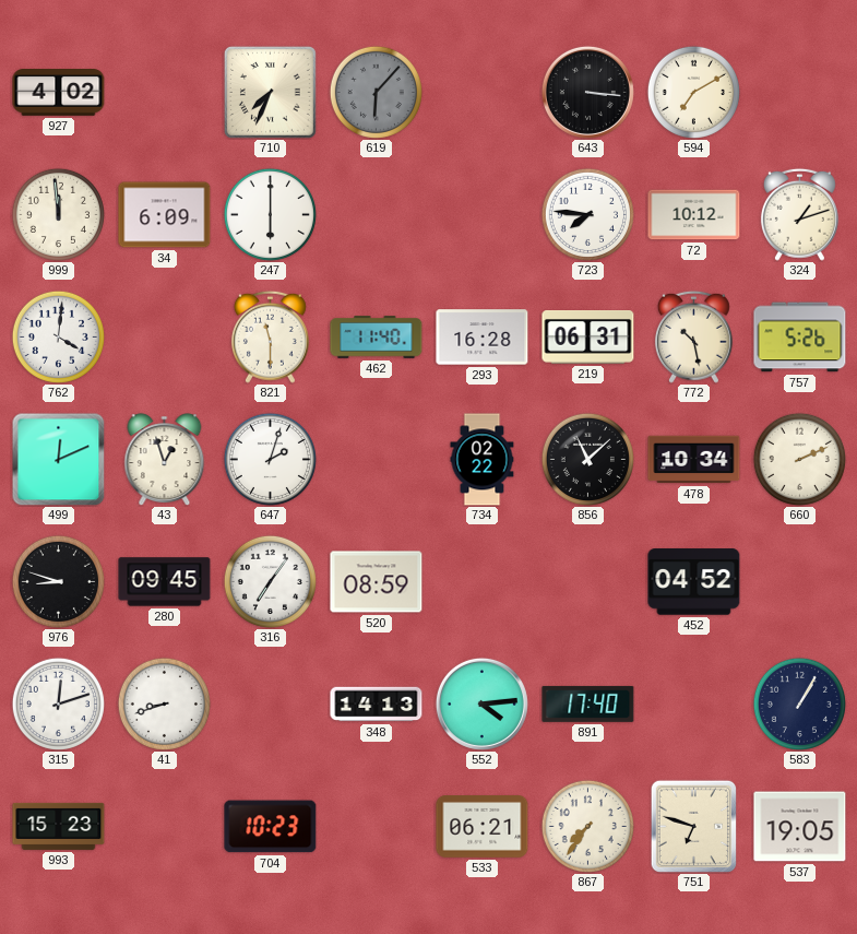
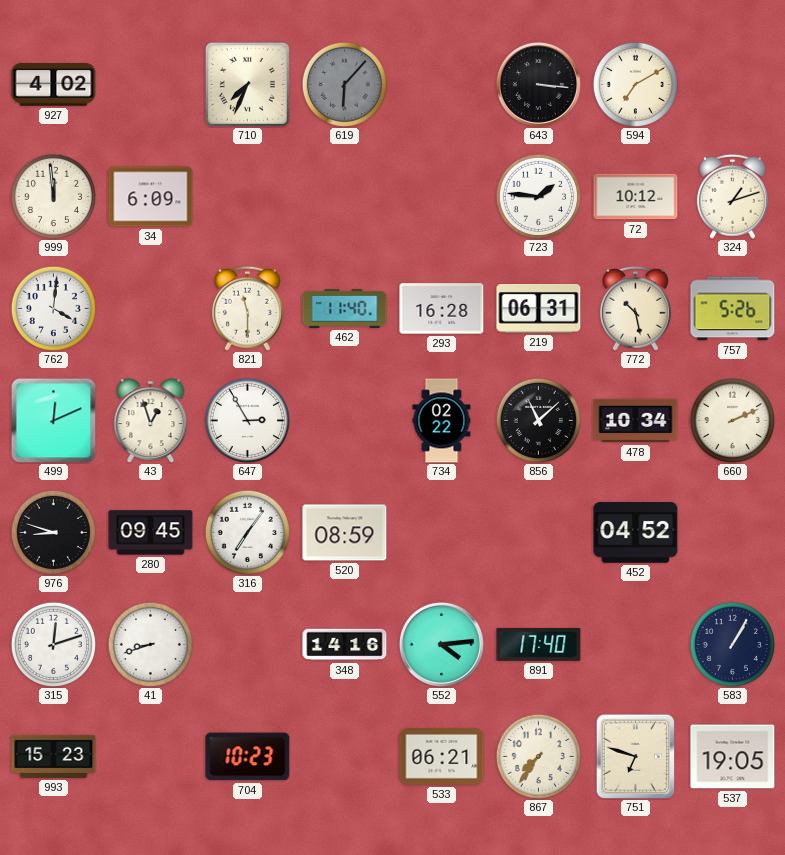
247: 6:00 -> none (270, 214)
723: 7:46 -> 1:46 (538, 196)
647: 2:03 -> 2:55 (247, 420)
348: 14:13 -> 14:16 (345, 645)
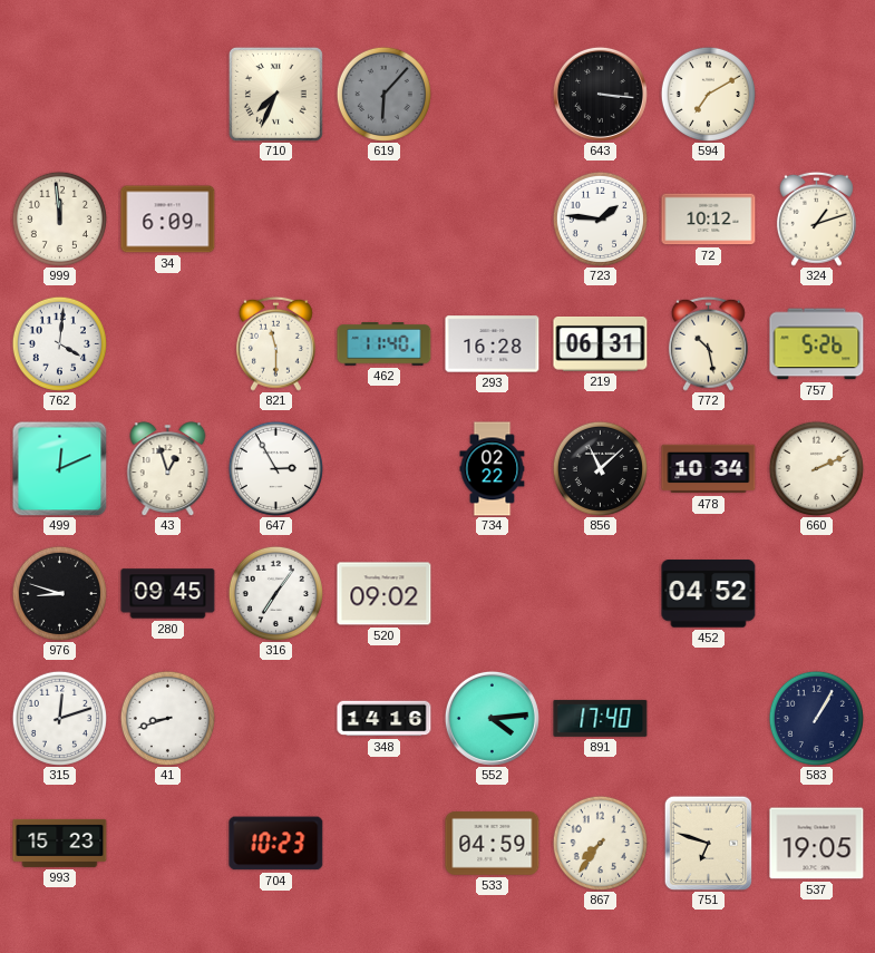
927: 4:02 -> none (54, 85)
520: 08:59 -> 09:02 (385, 594)
533: 06:21 -> 04:59 (493, 844)
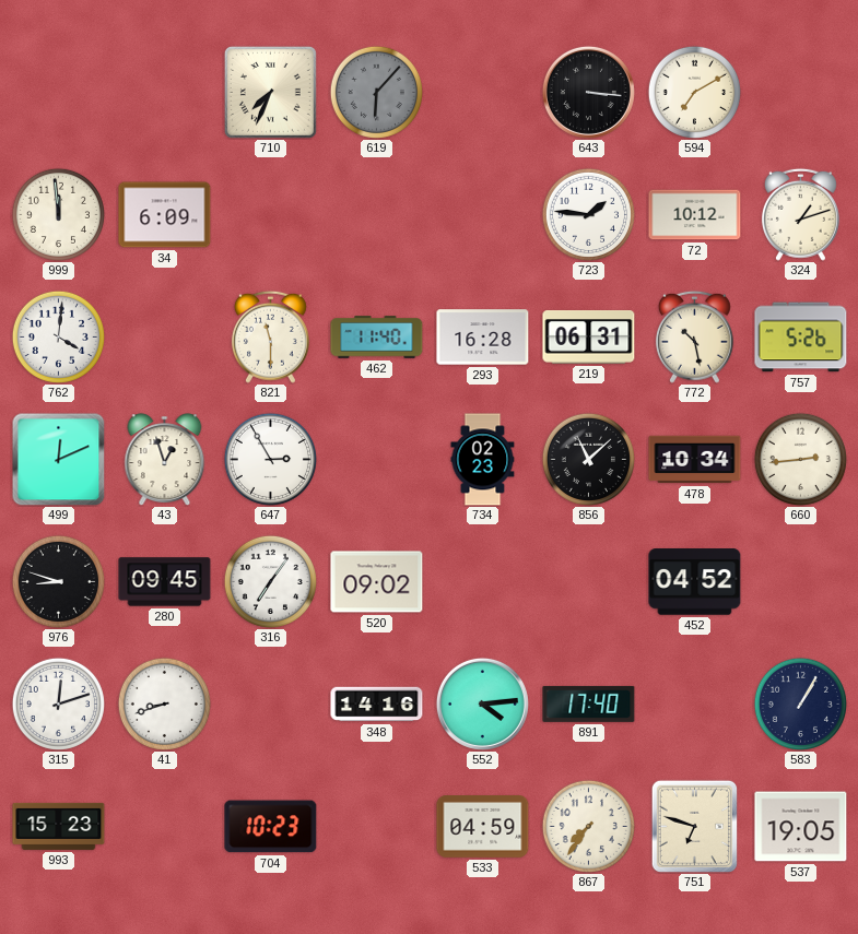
734: 02:22 -> 02:23 (483, 460)
660: 2:11 -> 2:44 (800, 459)
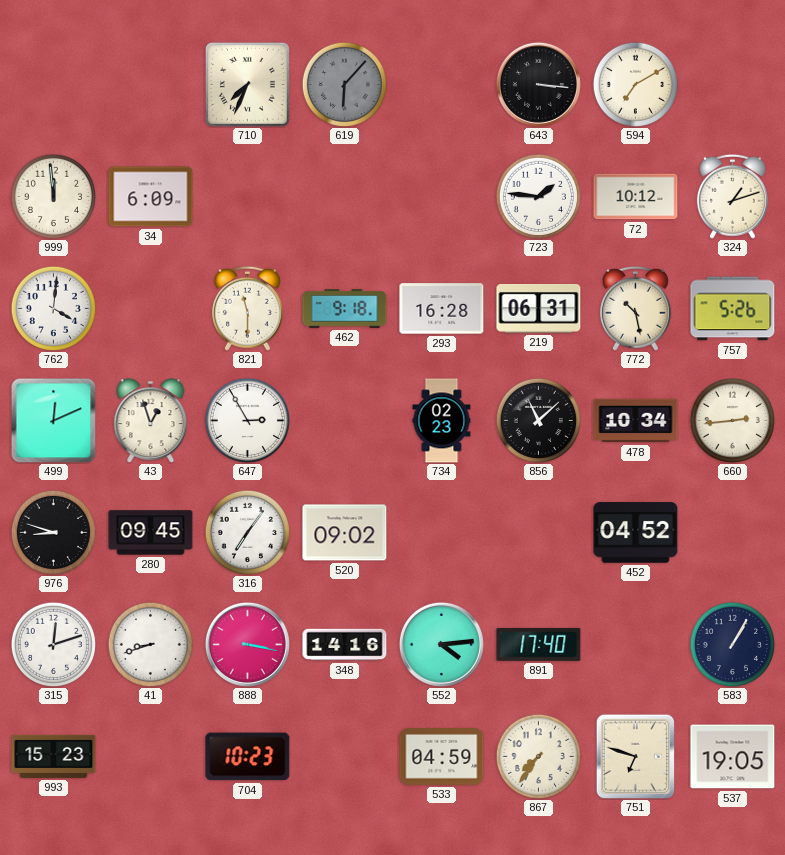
462: 11:40 -> 9:18 (345, 309)
888: none -> 3:17 (247, 644)
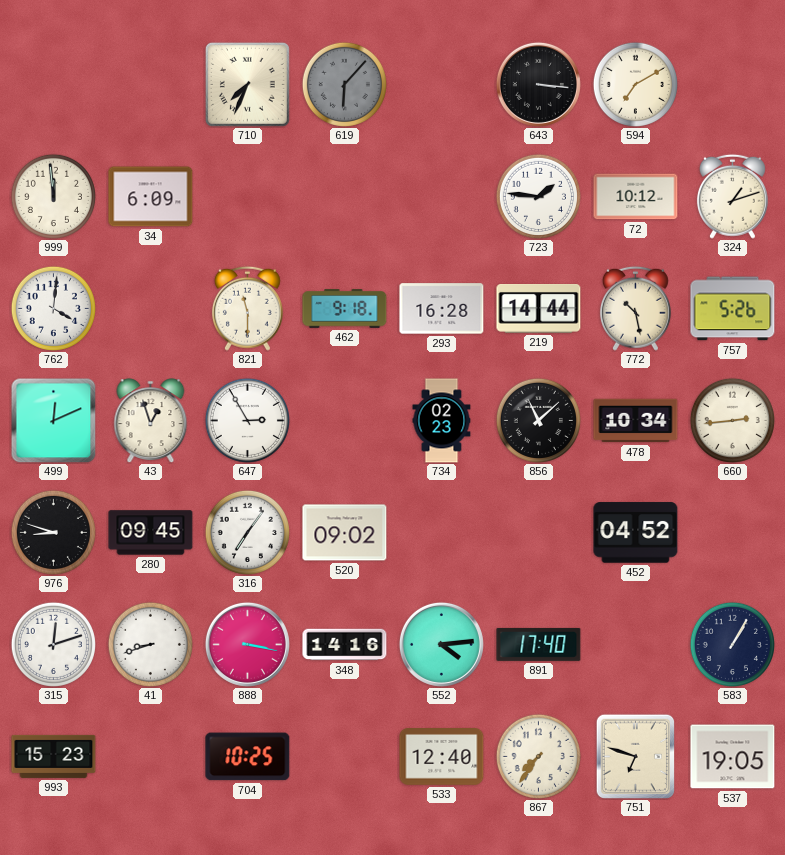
219: 06:31 -> 14:44 (539, 309)
704: 10:23 -> 10:25 (248, 757)
533: 04:59 -> 12:40 (442, 757)
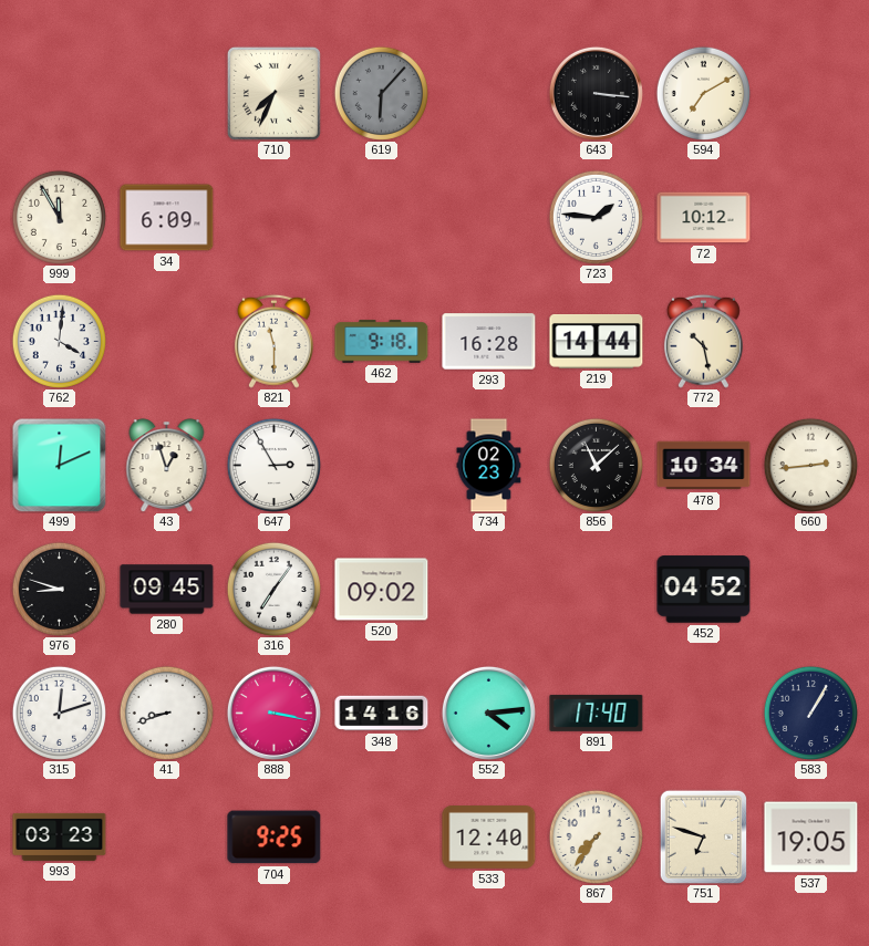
999: 11:59 -> 11:55 (59, 217)
324: 1:12 -> none (732, 196)
757: 5:26 -> none (733, 309)
993: 15:23 -> 03:23 (60, 836)
704: 10:25 -> 9:25 (275, 838)
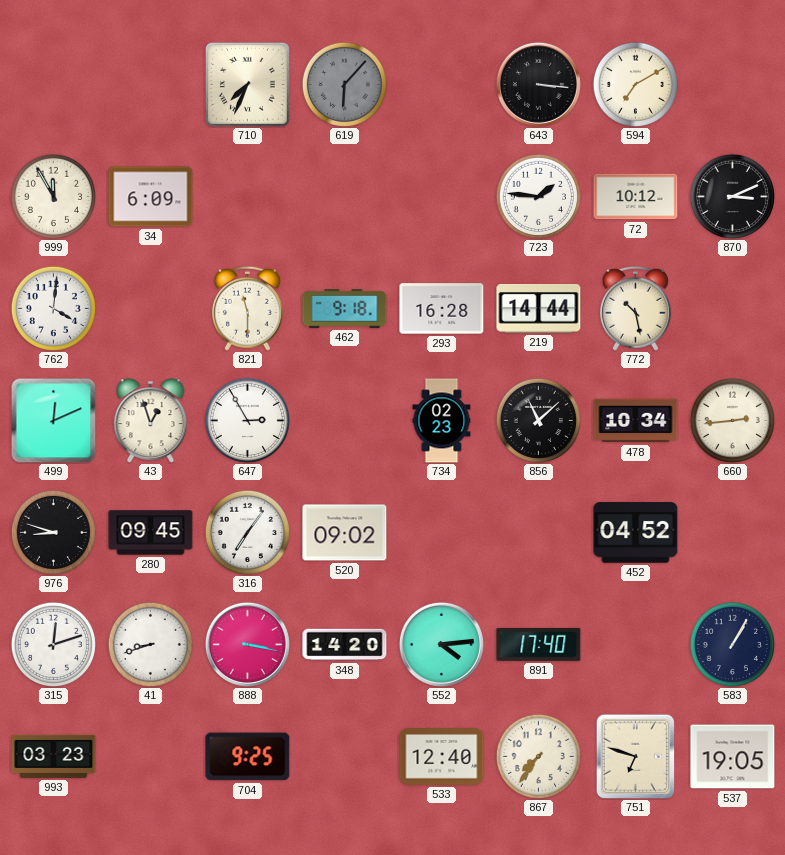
870: none -> 3:11 (732, 196)
348: 14:16 -> 14:20 (345, 645)
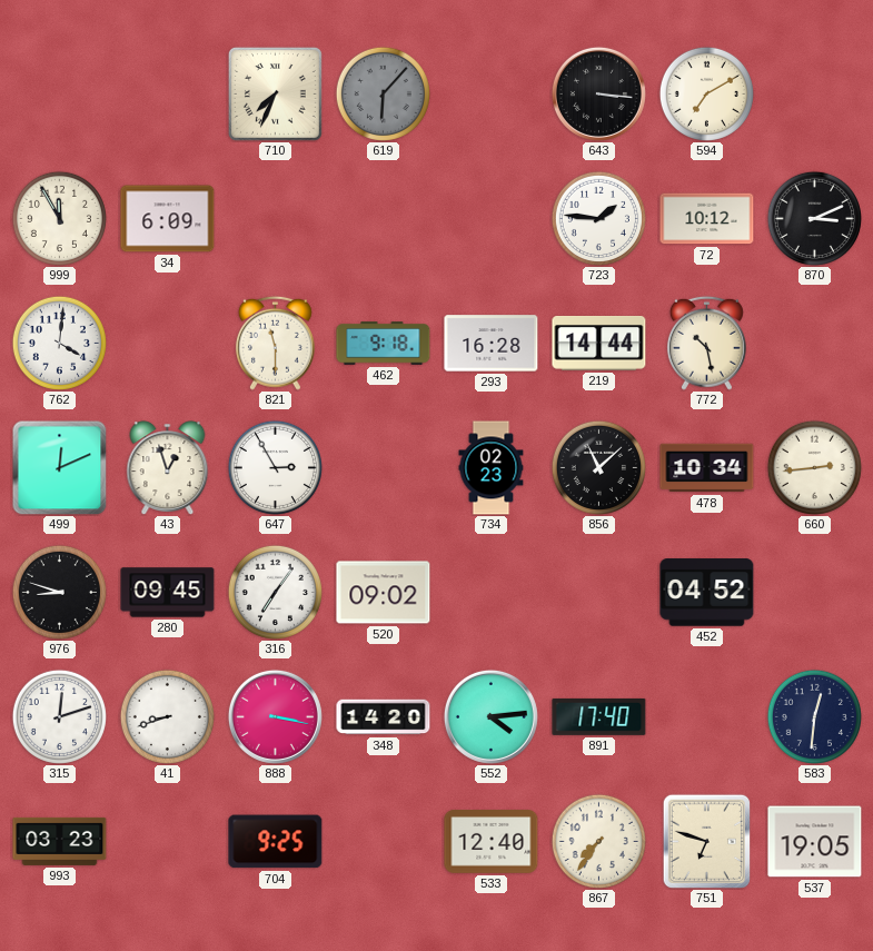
583: 1:05 -> 12:31 (814, 716)
